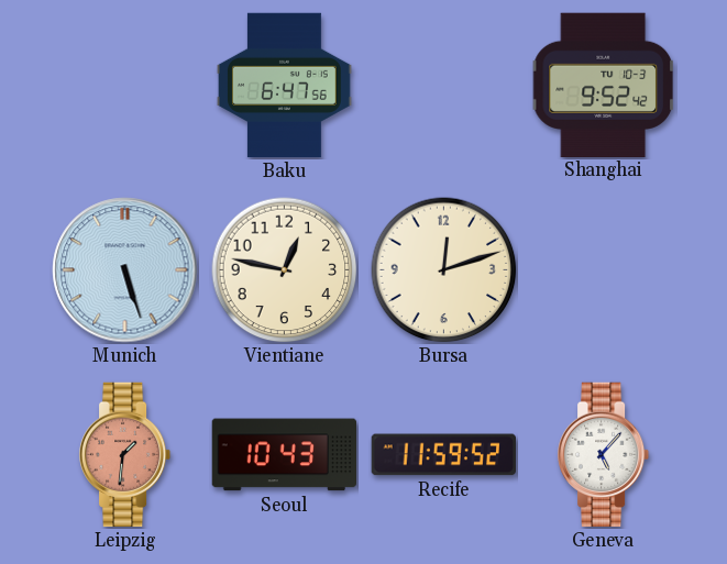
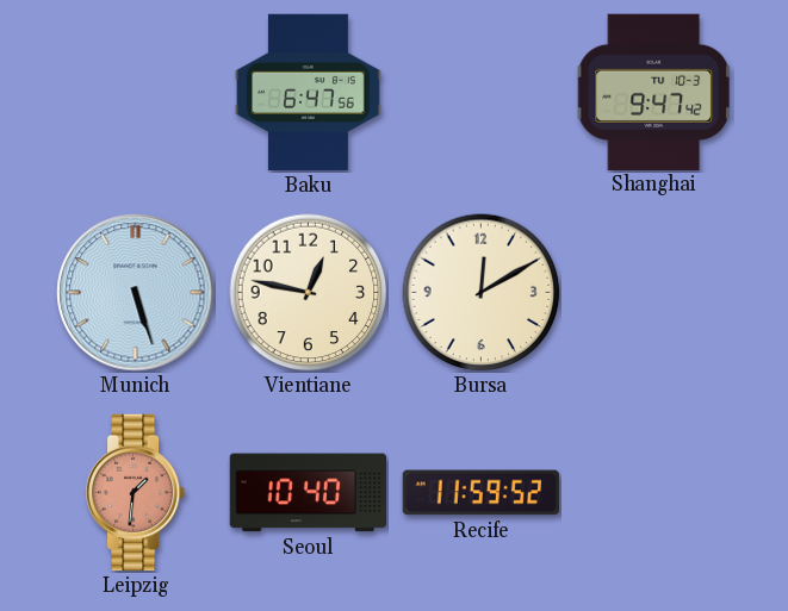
Shanghai: 9:52 -> 9:47 (653, 92)
Bursa: 12:12 -> 12:10 (482, 293)
Seoul: 10:43 -> 10:40 (309, 493)
Geneva: 5:07 -> none (604, 455)
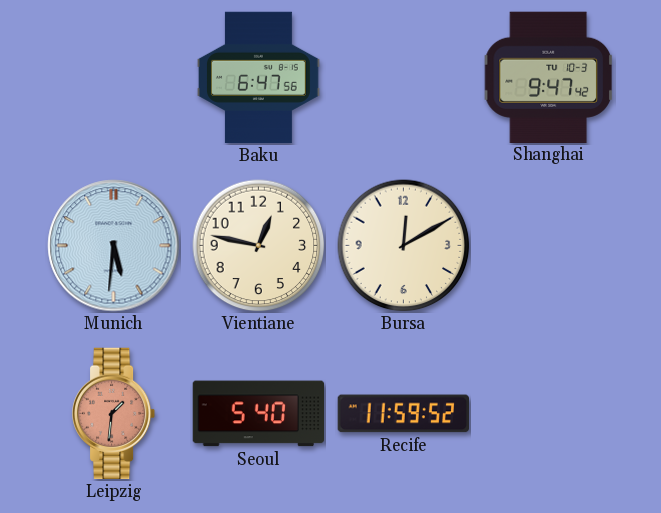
Munich: 5:27 -> 5:31 (114, 246)
Seoul: 10:40 -> 5:40 (259, 414)
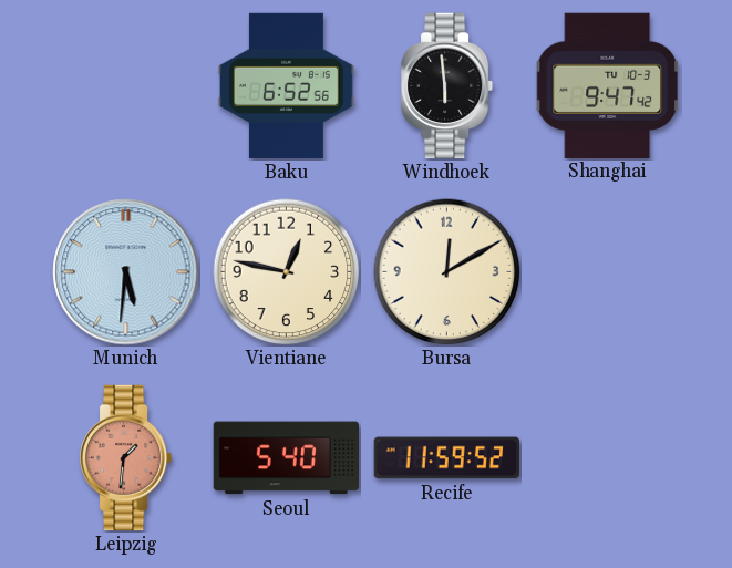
Baku: 6:47 -> 6:52 (286, 86)
Windhoek: none -> 5:59 (447, 86)
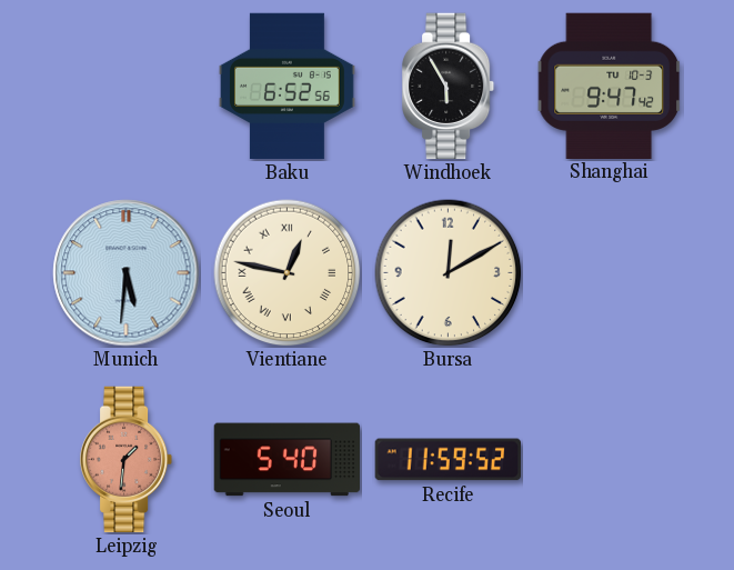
Windhoek: 5:59 -> 5:55 (449, 87)
Vientiane numerals: Arabic -> Roman (288, 273)
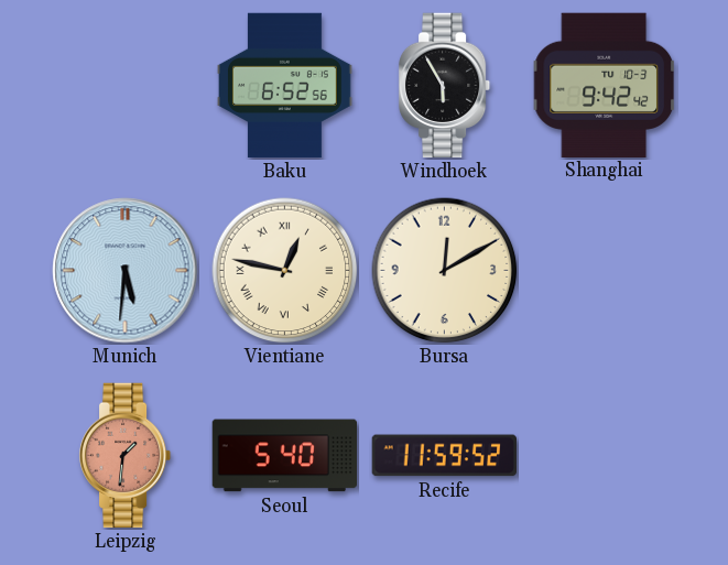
Shanghai: 9:47 -> 9:42 (604, 85)
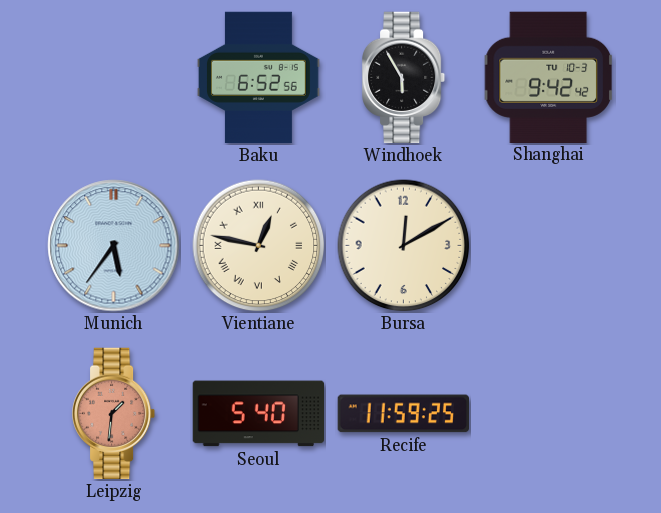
Munich: 5:31 -> 5:36 (114, 246)
Recife: 11:59:52 -> 11:59:25 (403, 414)
